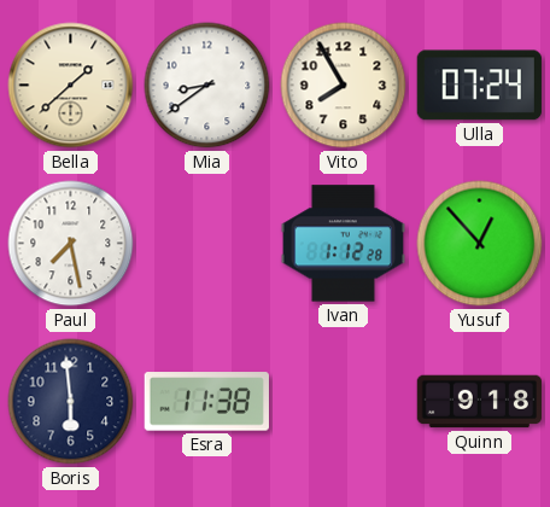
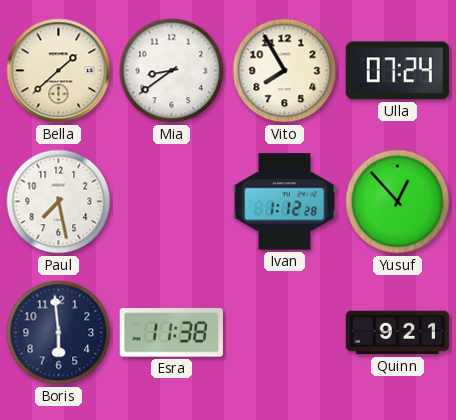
Quinn: 9:18 -> 9:21 (397, 333)
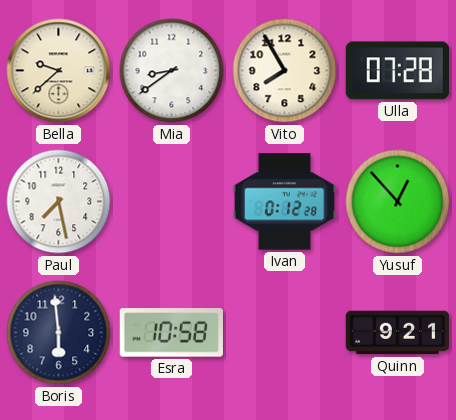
Bella: 1:38 -> 9:38 (59, 71)
Ulla: 07:24 -> 07:28 (397, 71)
Ivan: 1:12 -> 0:12 (284, 202)
Esra: 11:38 -> 10:58 (171, 333)
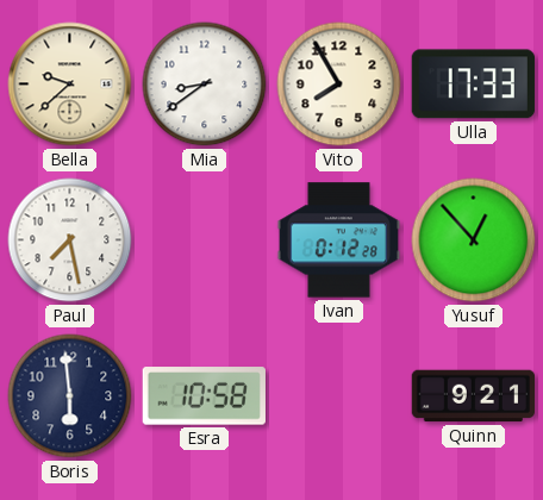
Ulla: 07:28 -> 17:33 (473, 85)
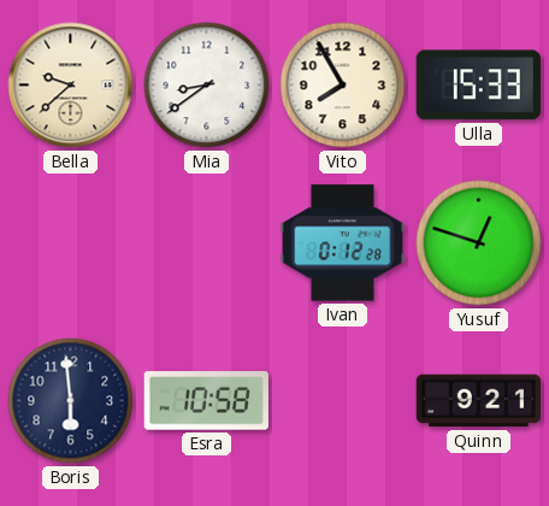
Ulla: 17:33 -> 15:33 (478, 86)
Paul: 7:28 -> none (70, 240)
Yusuf: 12:53 -> 12:48 (479, 243)
